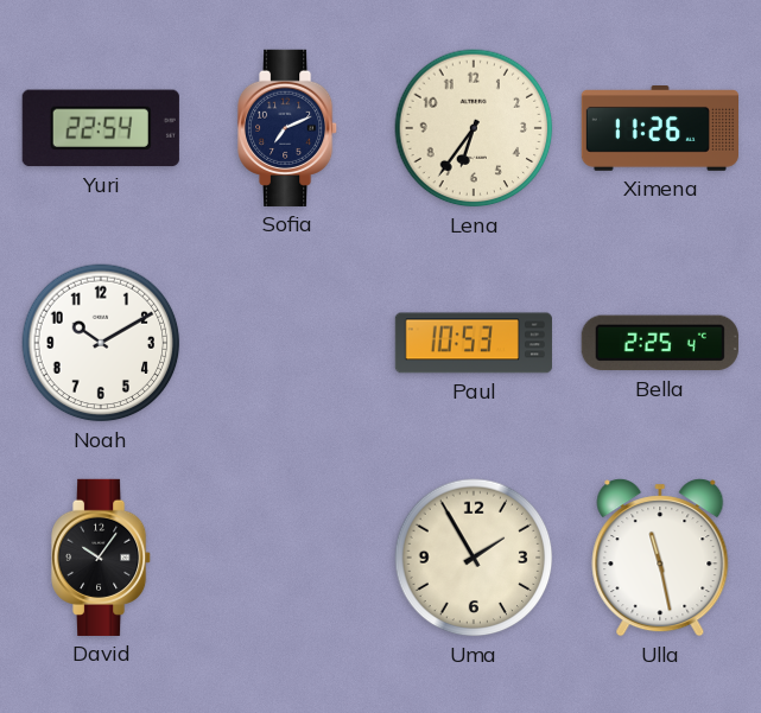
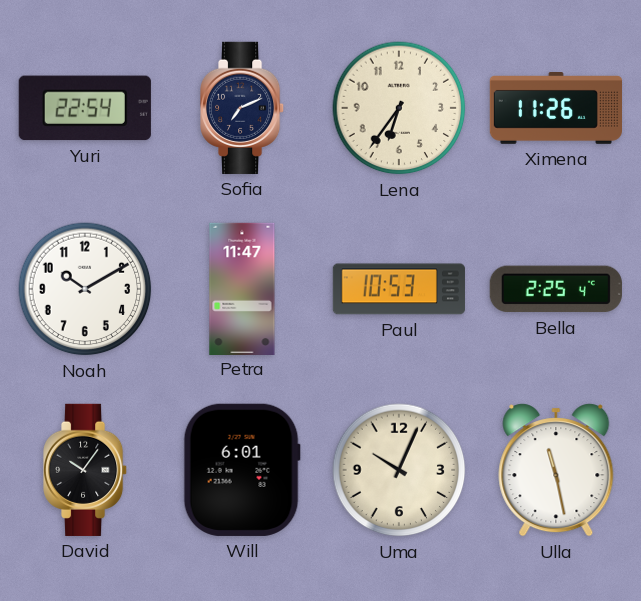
Petra: none -> 11:47 (242, 288)
Will: none -> 6:01 (242, 470)
Uma: 1:55 -> 10:04 (399, 470)
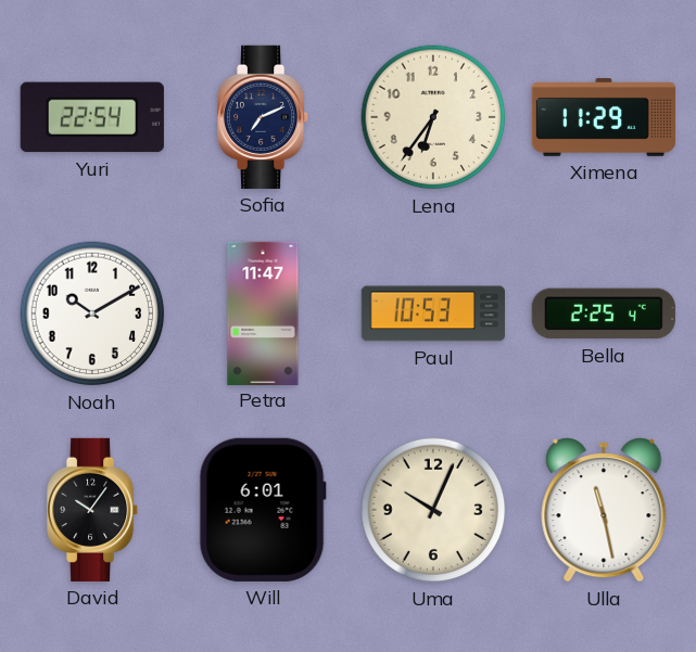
Ximena: 11:26 -> 11:29 (603, 118)
